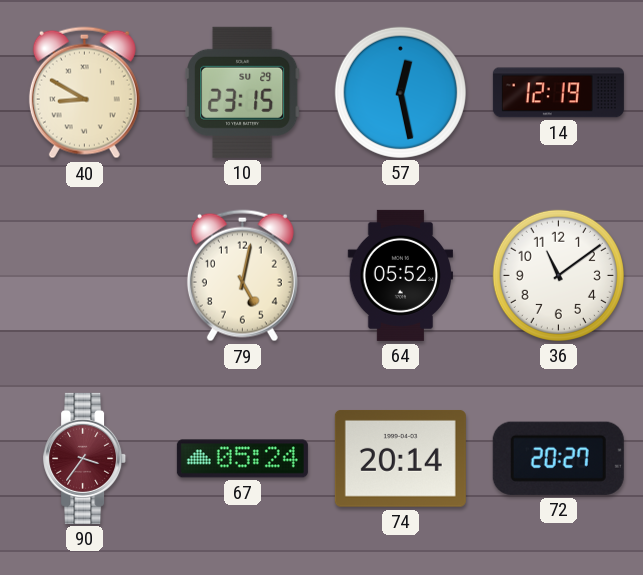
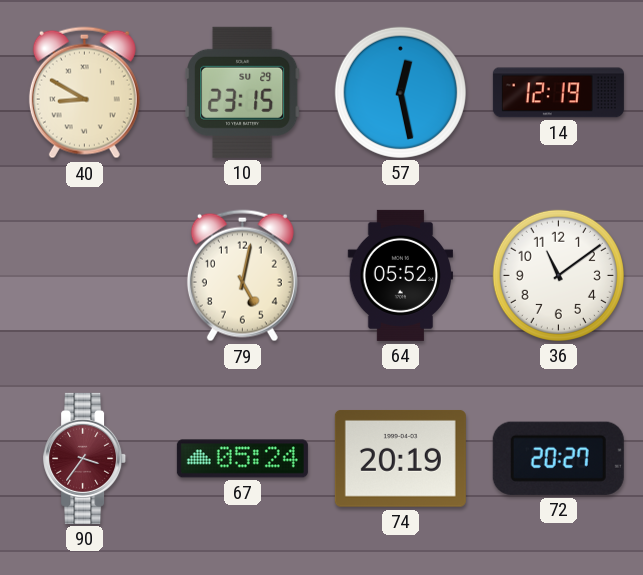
74: 20:14 -> 20:19 (400, 458)
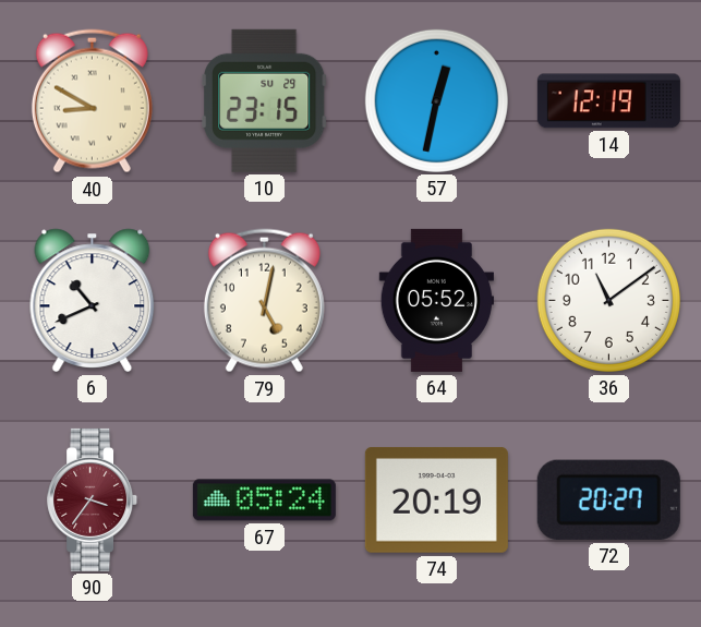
57: 12:28 -> 12:32 (436, 100)
6: none -> 10:41 (93, 300)
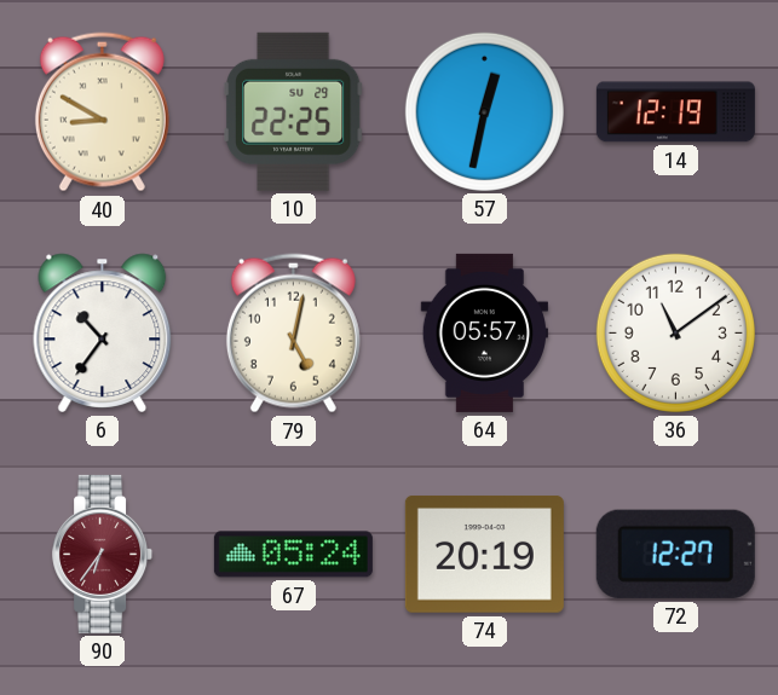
10: 23:15 -> 22:25 (294, 111)
6: 10:41 -> 10:36 (103, 332)
64: 05:52 -> 05:57 (484, 332)
90: 3:36 -> 6:36 (103, 554)
72: 20:27 -> 12:27 (675, 554)
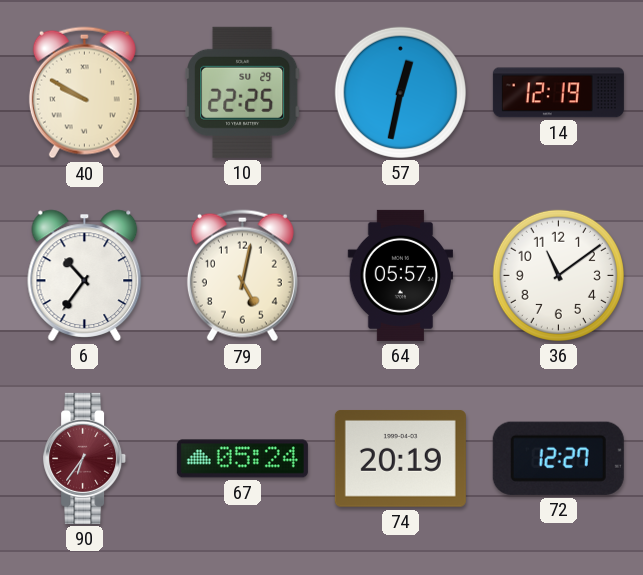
40: 8:50 -> 9:50 (84, 93)
